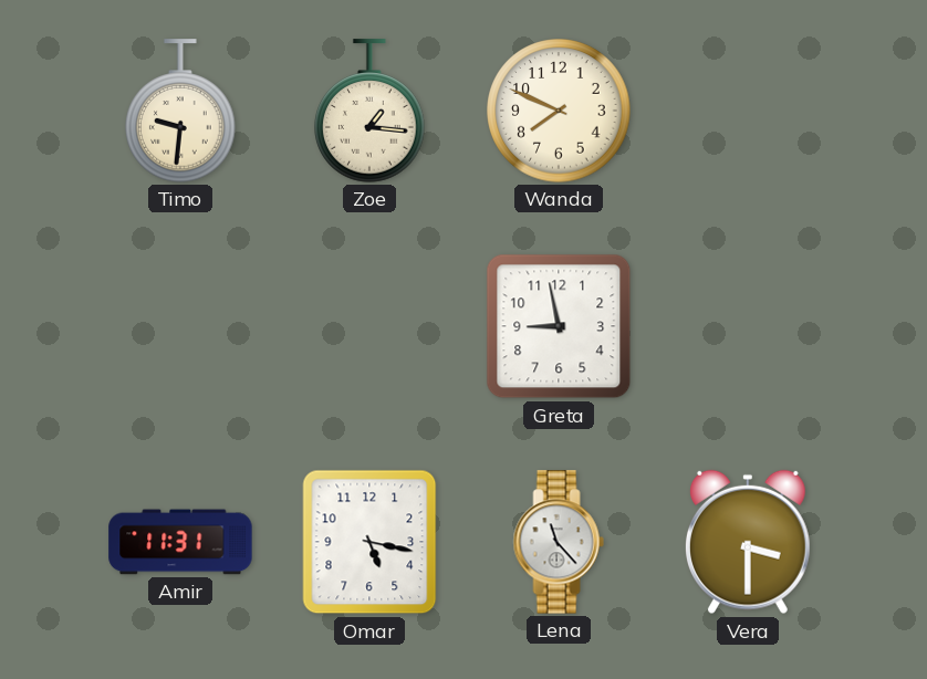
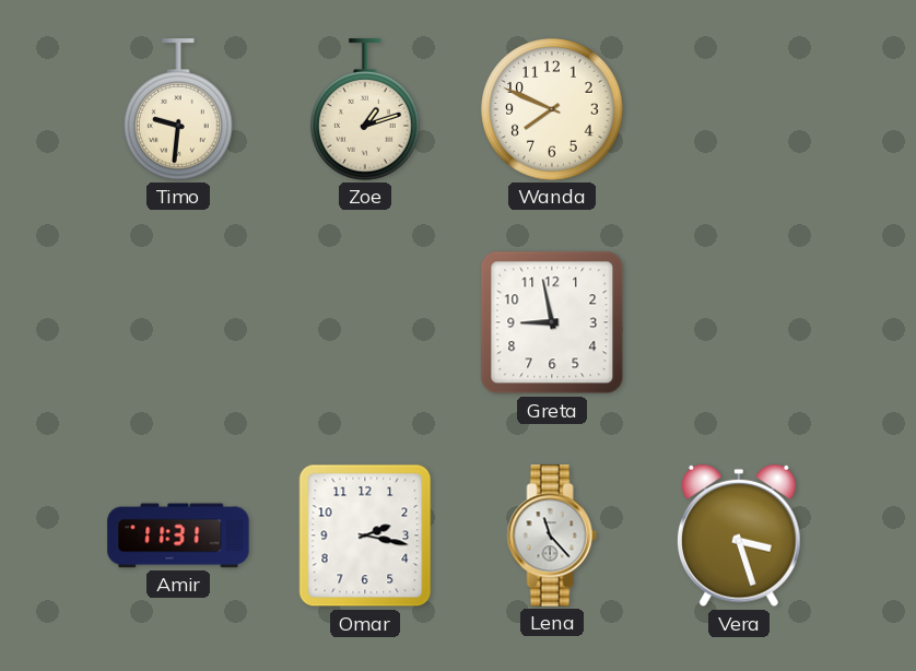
Zoe: 1:16 -> 1:12 (365, 109)
Omar: 5:17 -> 2:17 (365, 535)
Vera: 3:30 -> 3:27 (739, 535)
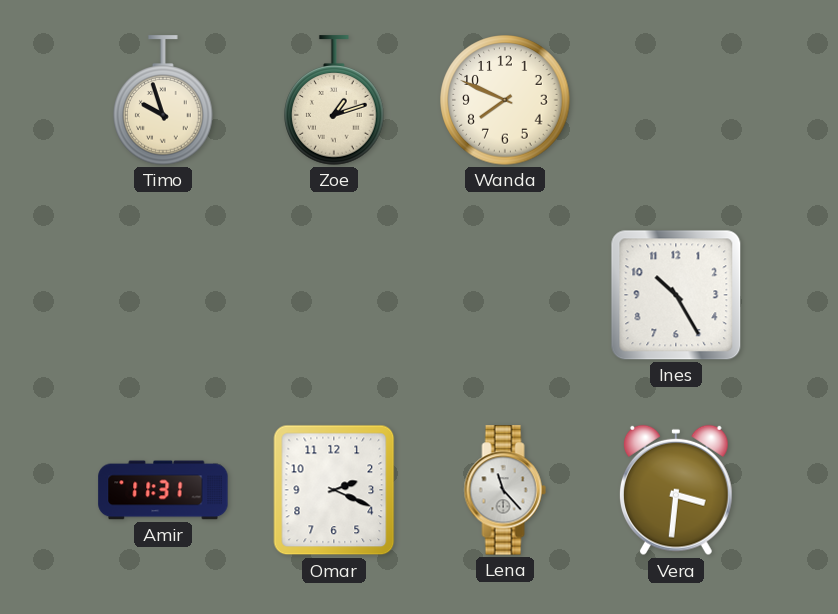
Timo: 9:31 -> 9:57 (163, 100)
Greta: 8:58 -> none (552, 322)
Ines: none -> 10:25 (676, 295)
Omar: 2:17 -> 2:19 (334, 490)
Vera: 3:27 -> 3:31 (676, 490)
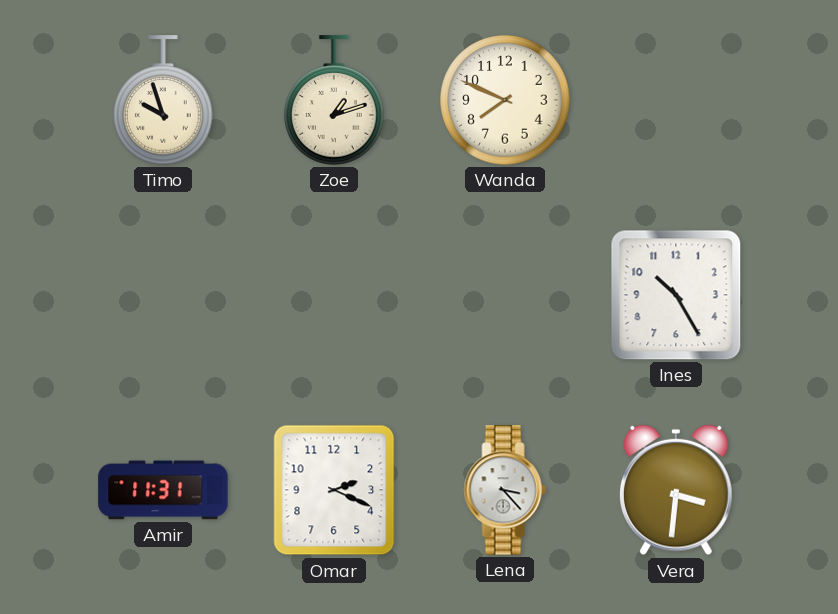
Lena: 11:23 -> 3:23 (505, 490)
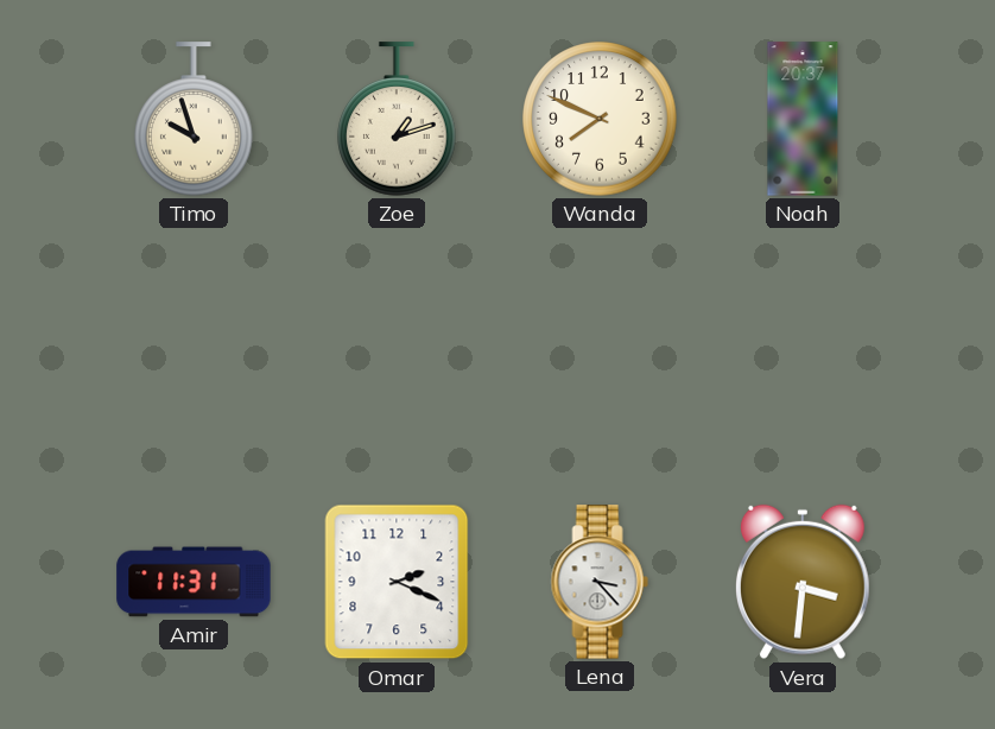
Noah: none -> 20:37 (803, 119)
Ines: 10:25 -> none (676, 295)
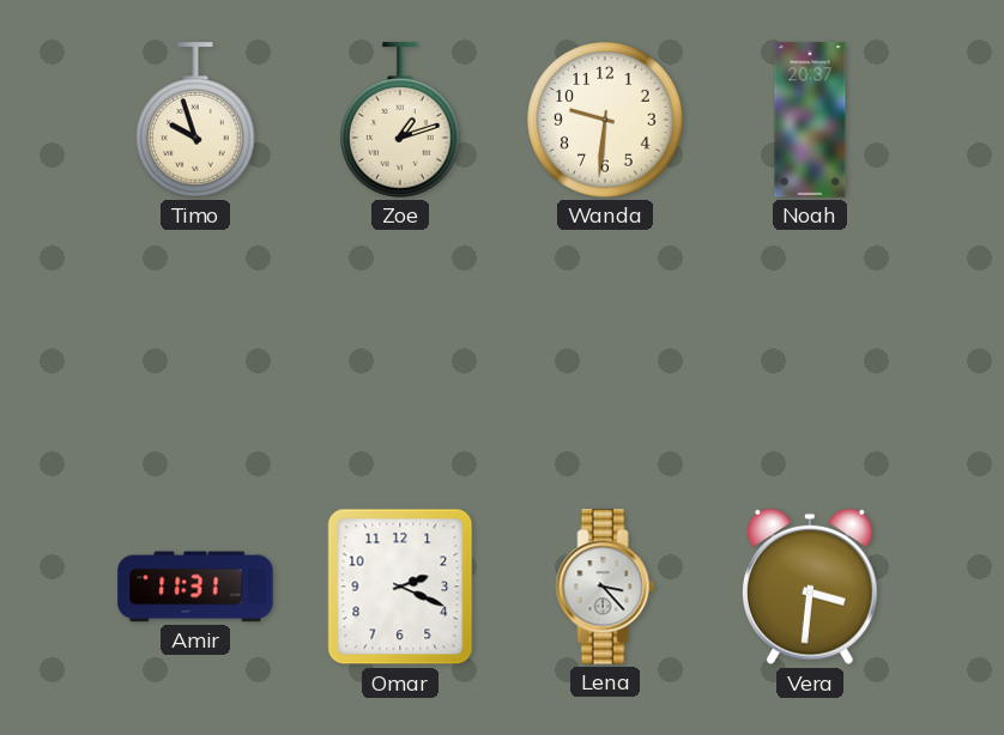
Wanda: 7:49 -> 9:31 (605, 120)
